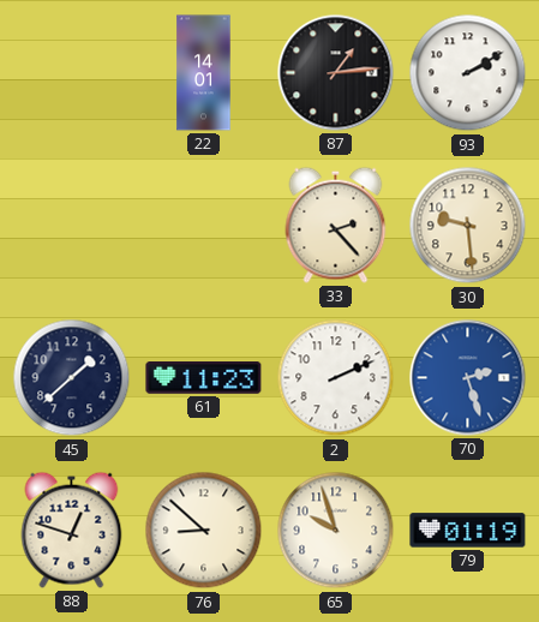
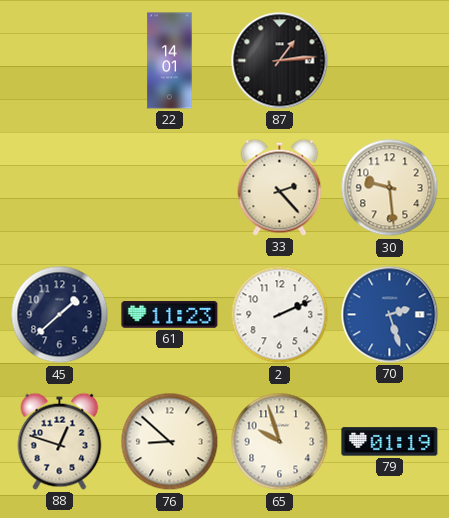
93: 2:10 -> none (468, 73)
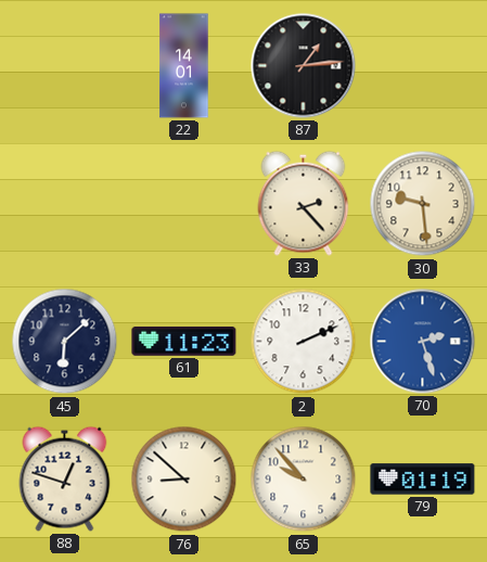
45: 1:38 -> 6:08 (65, 342)
65: 9:57 -> 9:53 (304, 480)
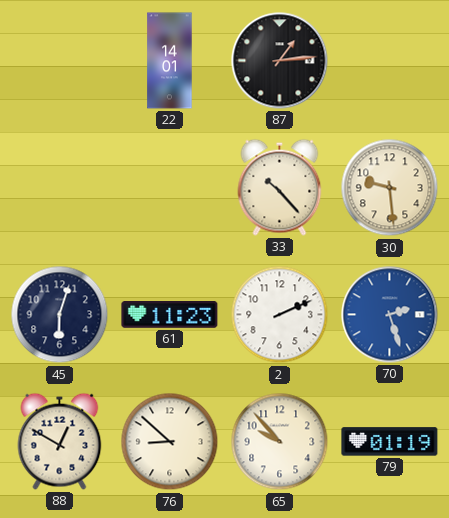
33: 2:23 -> 10:23 (280, 187)
45: 6:08 -> 6:03 (60, 315)
88: 12:48 -> 12:50 (60, 441)
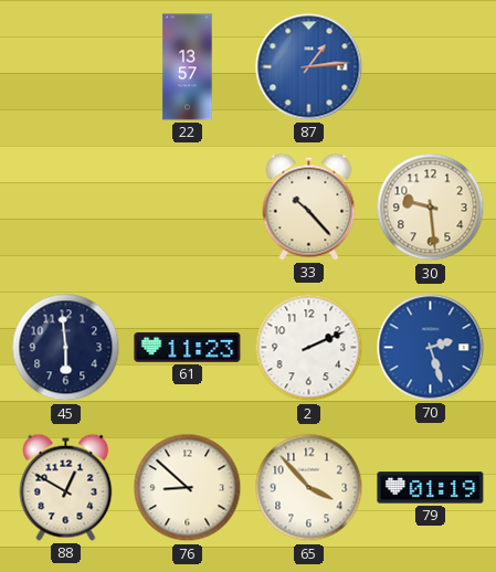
22: 14:01 -> 13:57 (188, 67)
87 dial: black -> blue (309, 67)
45: 6:03 -> 5:59 (66, 348)
65: 9:53 -> 3:53 (309, 488)
